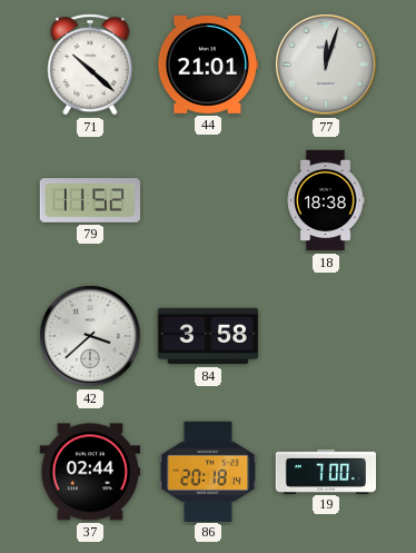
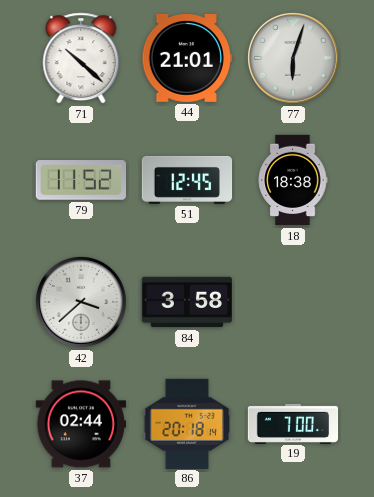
77: 12:03 -> 6:03 (293, 58)
51: none -> 12:45 (187, 180)
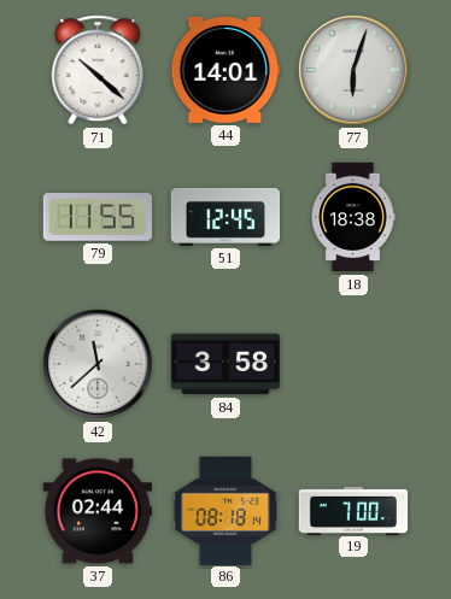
44: 21:01 -> 14:01 (224, 70)
79: 11:52 -> 11:55 (96, 217)
42: 3:38 -> 11:38 (98, 364)
86: 20:18 -> 08:18 (224, 510)
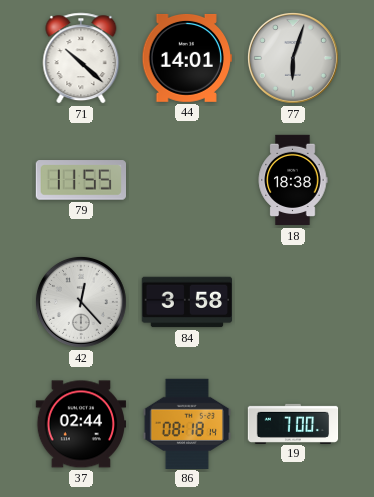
51: 12:45 -> none (225, 217)
42: 11:38 -> 12:23 (81, 302)
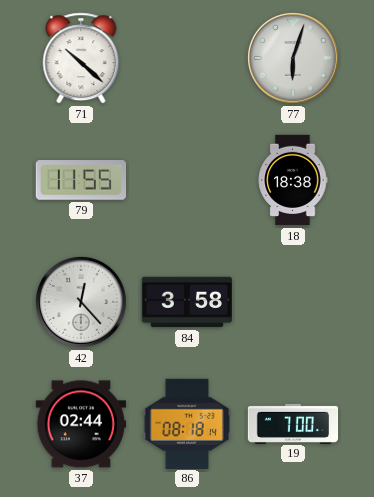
44: 14:01 -> none (186, 58)
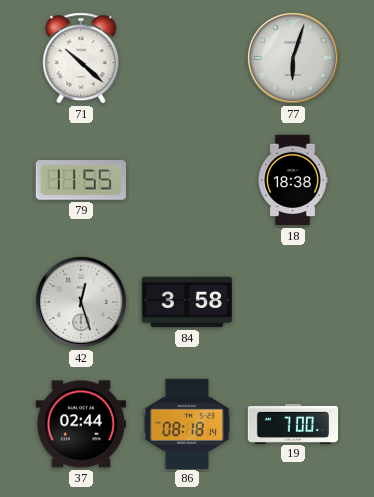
42: 12:23 -> 12:27 (81, 302)
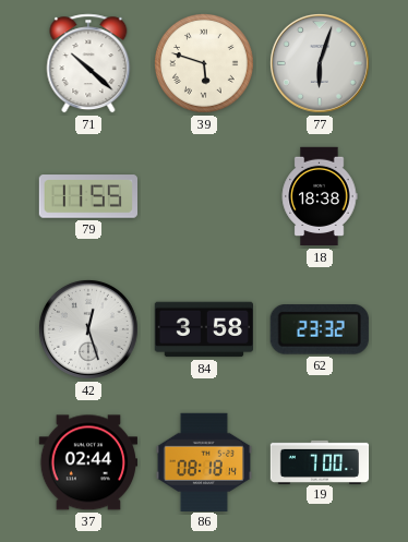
39: none -> 5:48 (205, 64)
62: none -> 23:32 (320, 330)
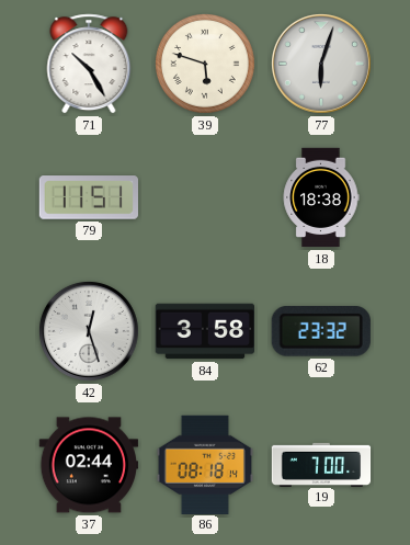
71: 10:22 -> 10:25 (89, 64)
79: 11:55 -> 11:51 (88, 197)
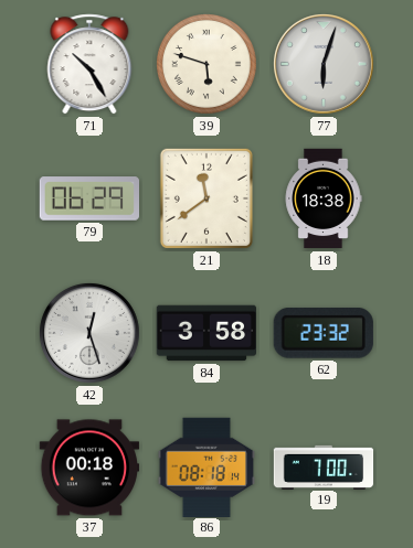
79: 11:51 -> 06:29 (88, 198)
21: none -> 11:39 (206, 198)
37: 02:44 -> 00:18 (88, 468)
